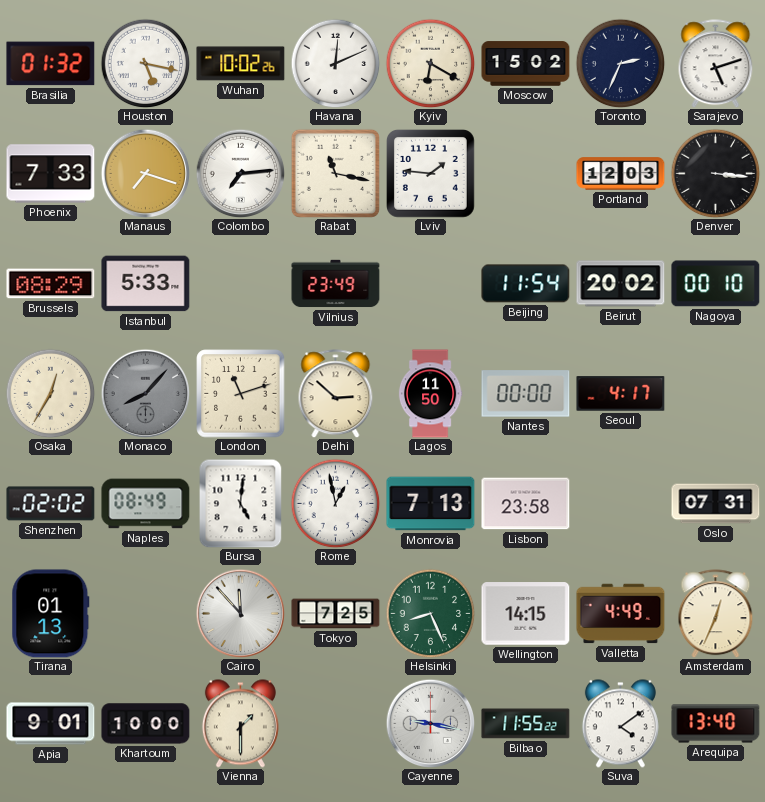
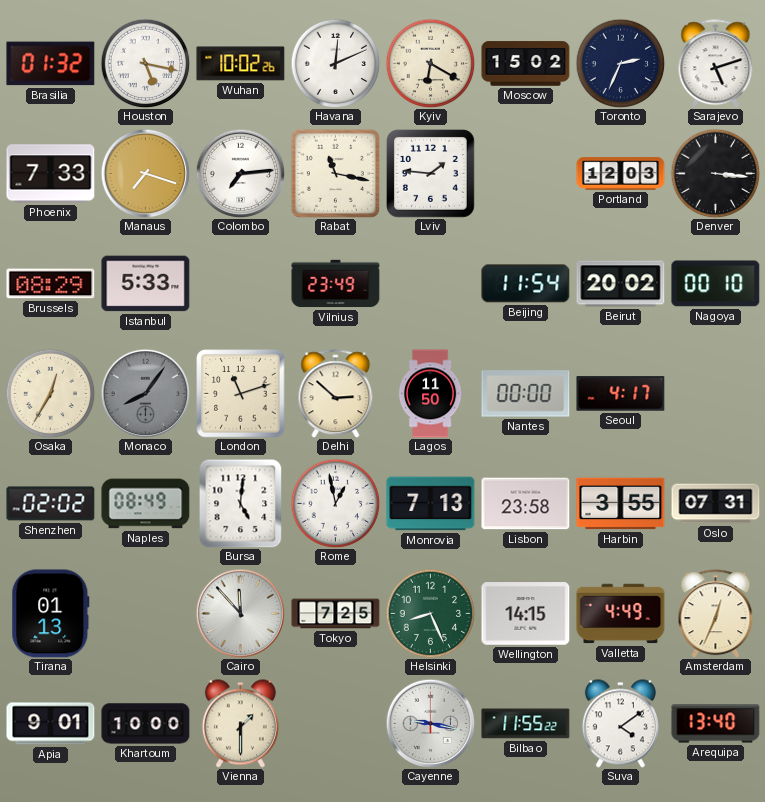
Monaco: 8:07 -> 8:06 (145, 393)
Harbin: none -> 3:55 (621, 504)
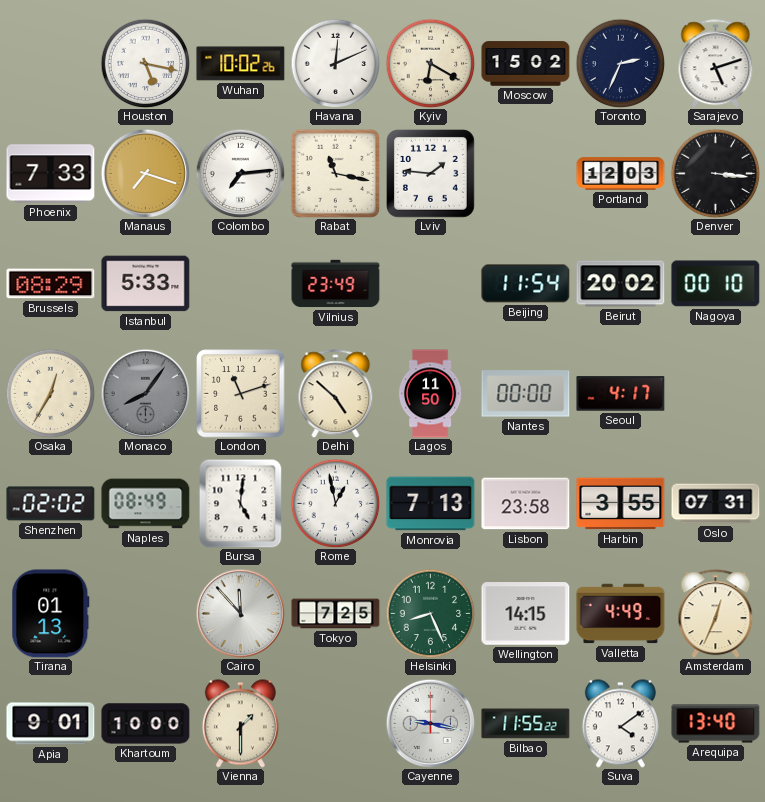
Brasilia: 01:32 -> none (51, 64)
Delhi: 2:52 -> 4:52 (336, 394)
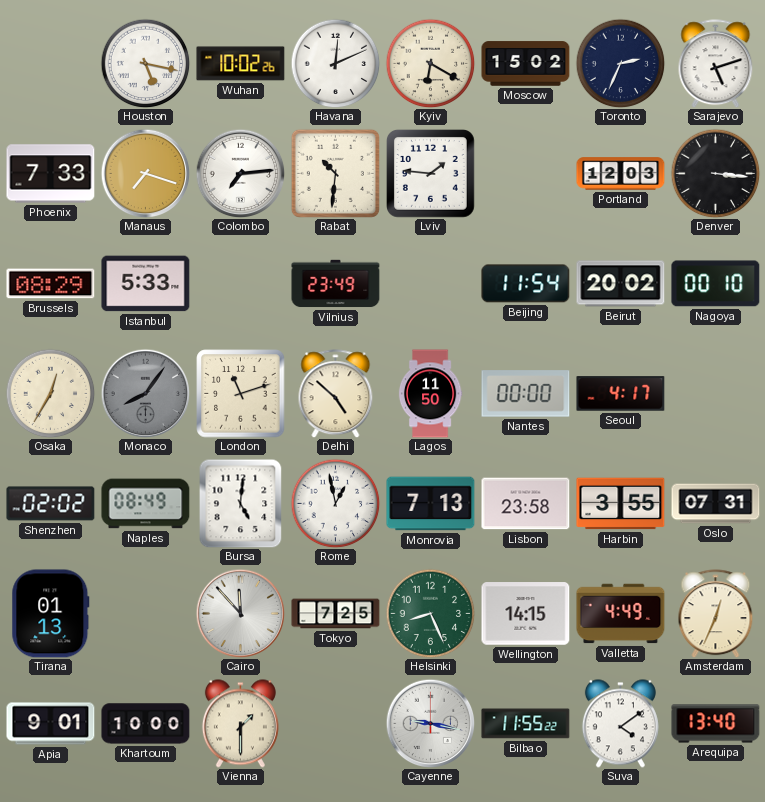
Rabat: 11:17 -> 10:31 (335, 173)
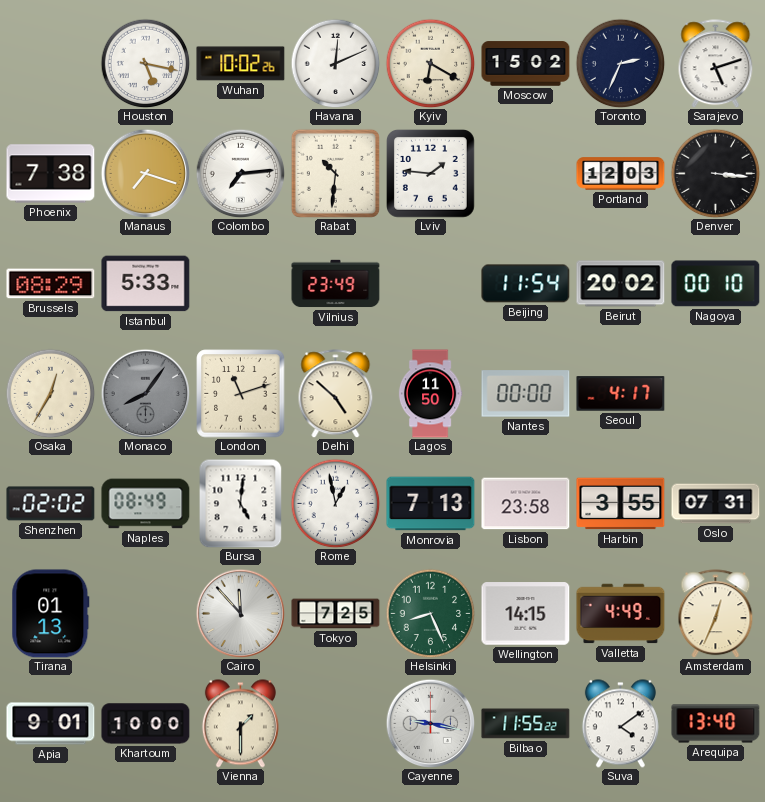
Phoenix: 7:33 -> 7:38 (51, 174)
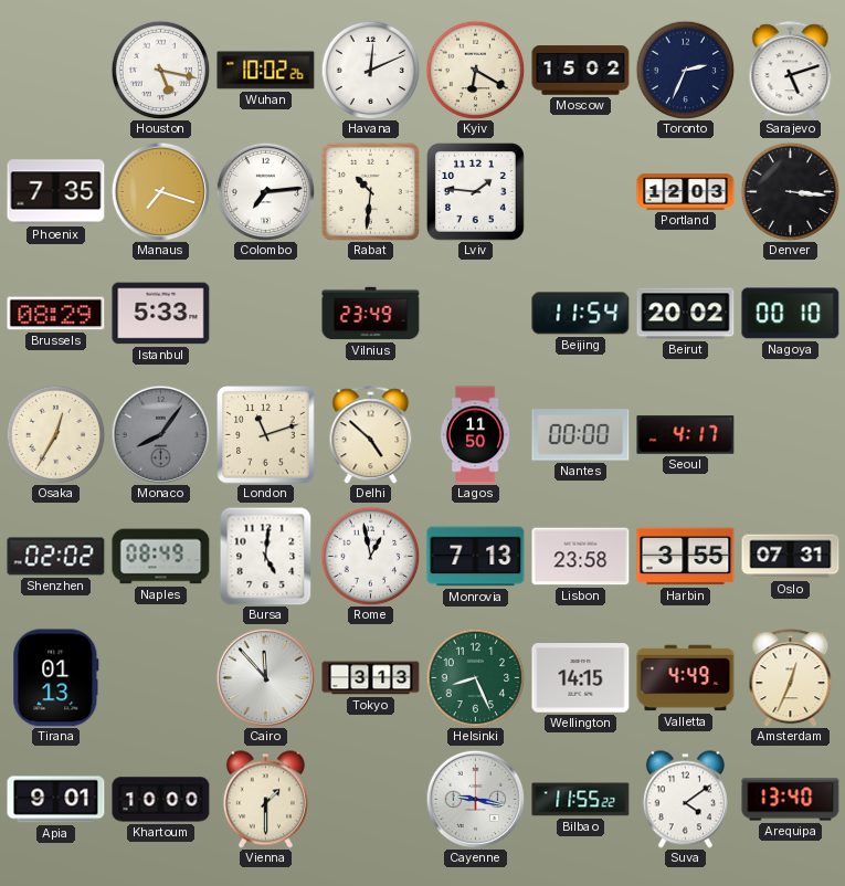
Phoenix: 7:38 -> 7:35 (56, 192)
Tokyo: 7:25 -> 3:13 (371, 678)
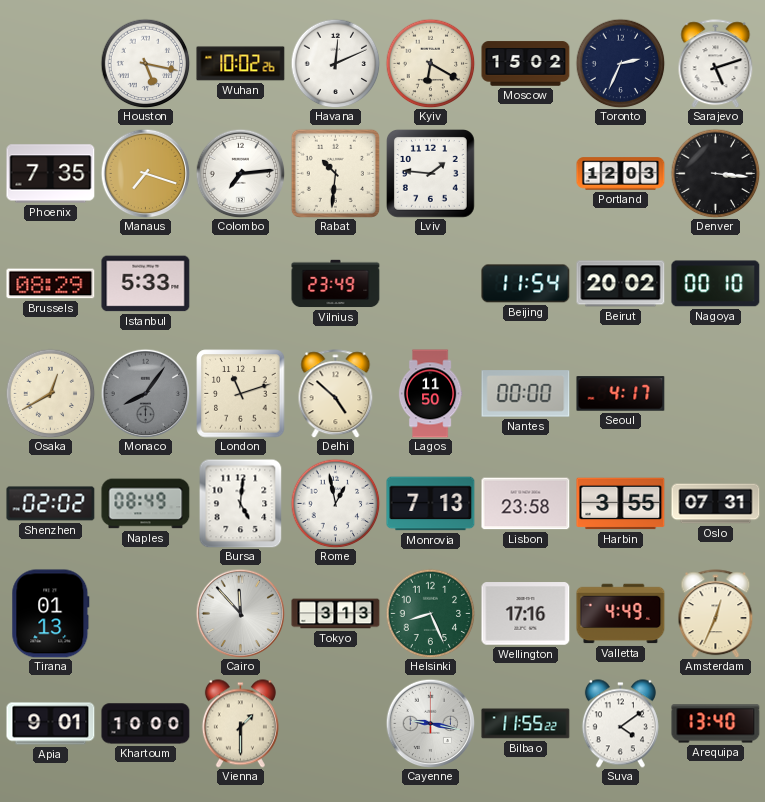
Osaka: 12:35 -> 12:40 (50, 393)
Wellington: 14:15 -> 17:16 (526, 614)
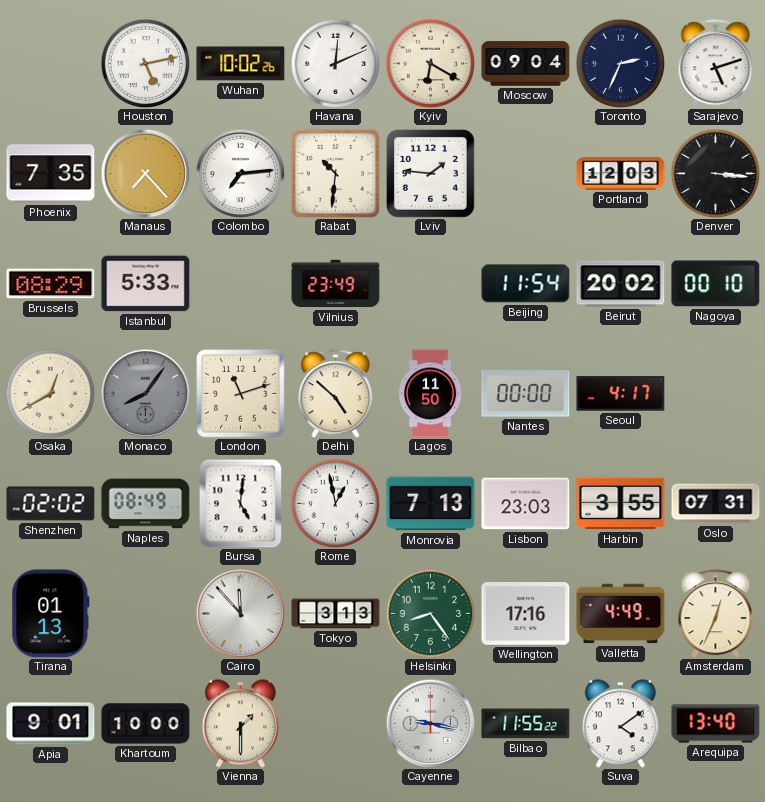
Houston: 5:17 -> 5:13 (145, 63)
Moscow: 15:02 -> 09:04 (526, 64)
Manaus: 7:18 -> 7:23 (145, 173)
Lisbon: 23:58 -> 23:03 (526, 504)
Helsinki: 8:26 -> 8:24 (430, 613)
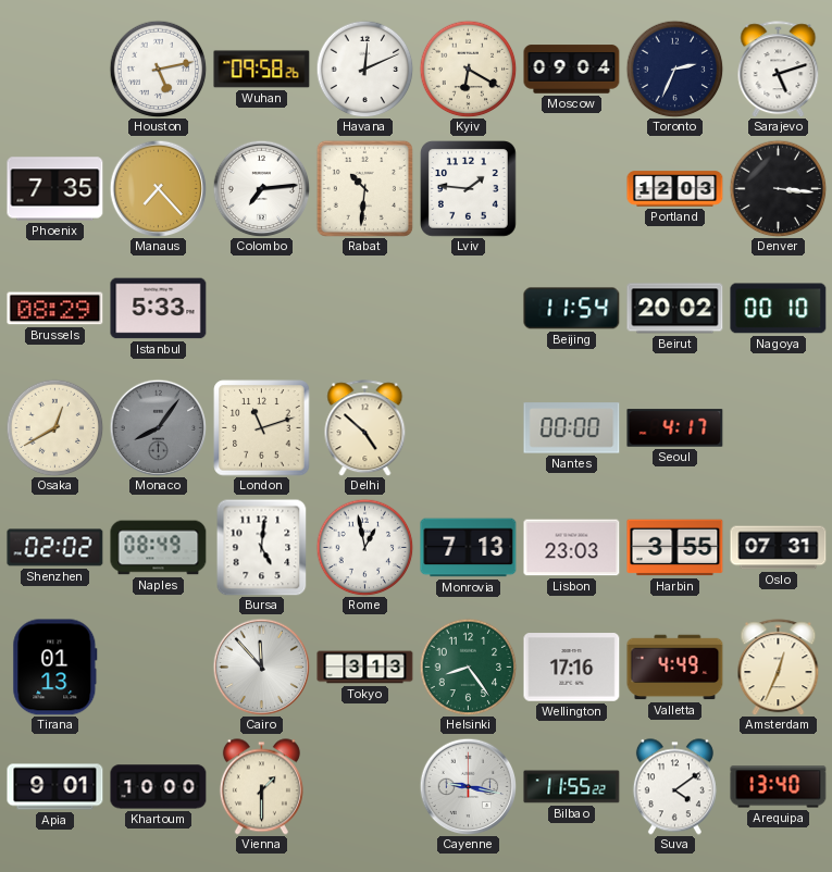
Wuhan: 10:02 -> 09:58 (262, 70)
Vilnius: 23:49 -> none (336, 284)
Lagos: 11:50 -> none (430, 394)
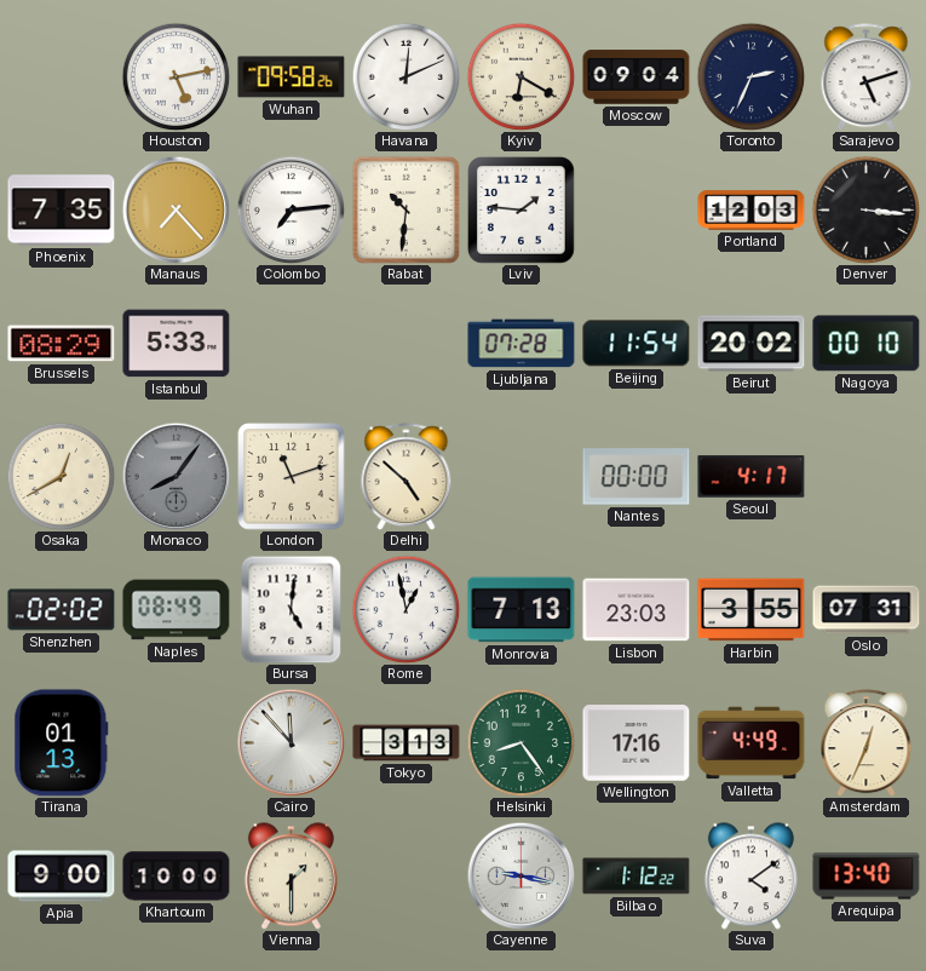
Ljubljana: none -> 07:28 (522, 344)
Apia: 9:01 -> 9:00 (62, 877)
Bilbao: 11:55 -> 1:12 (637, 877)
